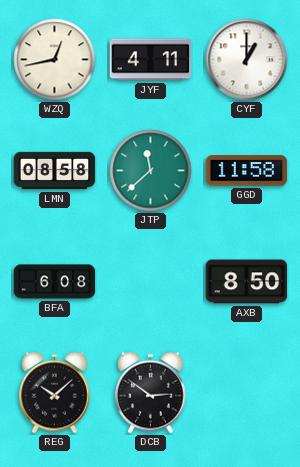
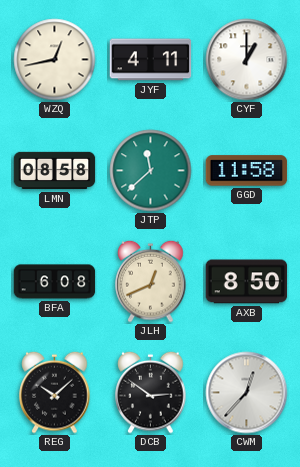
JLH: none -> 12:41 (151, 281)
CWM: none -> 12:37 (247, 393)
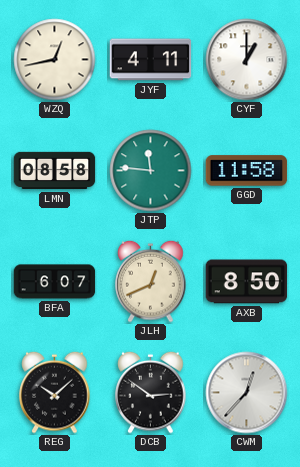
JTP: 11:38 -> 11:46 (151, 171)
BFA: 6:08 -> 6:07 (55, 282)
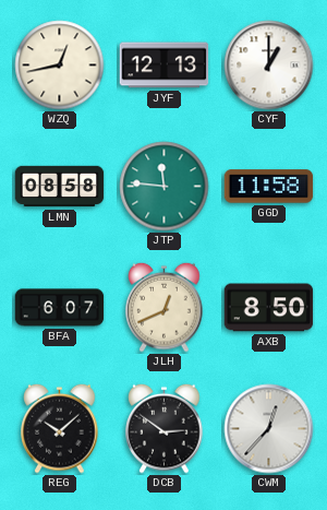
JYF: 4:11 -> 12:13 (165, 66)
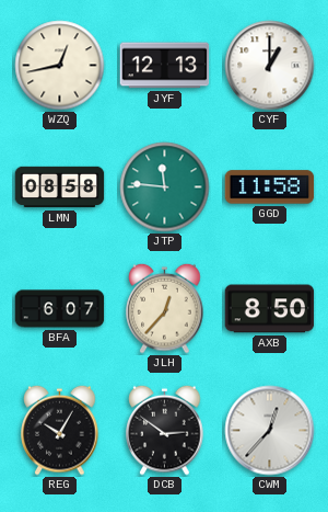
JLH: 12:41 -> 12:37 (165, 308)
REG: 10:08 -> 10:05 (60, 430)
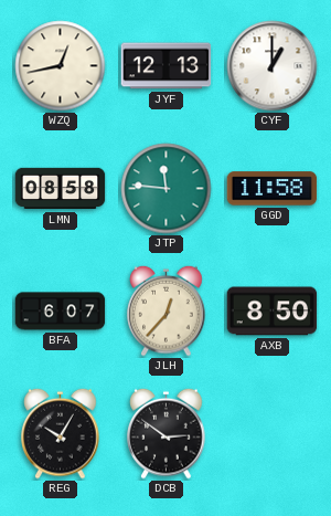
CWM: 12:37 -> none (270, 431)
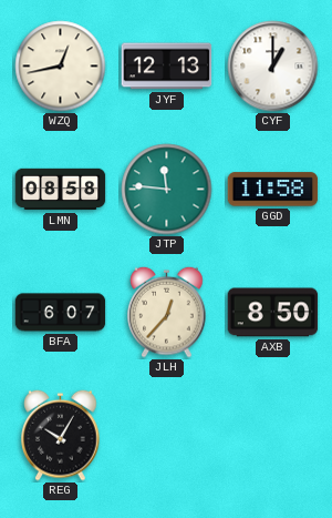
DCB: 2:51 -> none (167, 433)
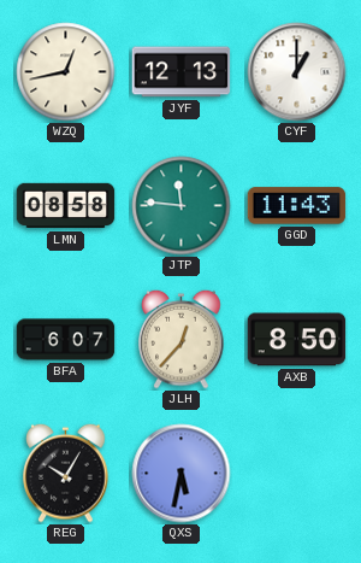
GGD: 11:58 -> 11:43 (297, 206)
QXS: none -> 5:32 (182, 474)
